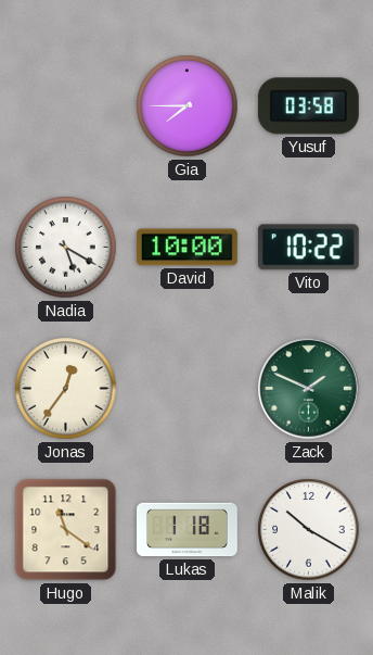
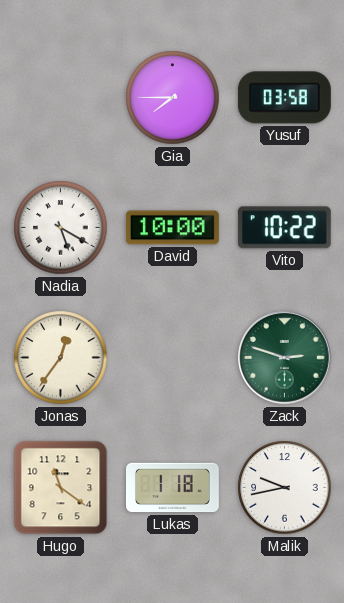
Zack: 1:49 -> 2:48 (285, 358)
Malik: 10:20 -> 9:43 (285, 488)
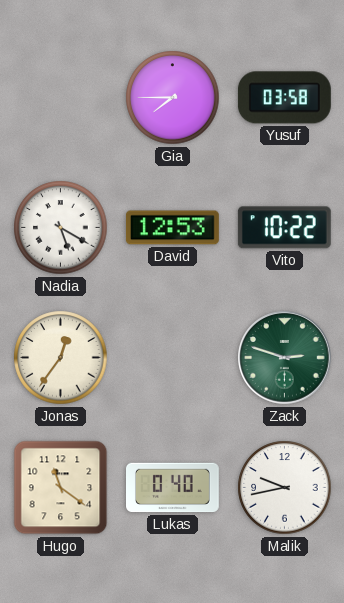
David: 10:00 -> 12:53 (172, 228)
Lukas: 1:18 -> 0:40 (173, 488)
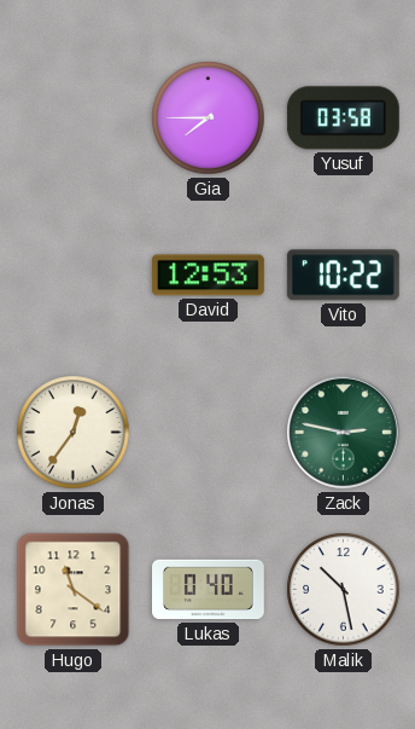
Nadia: 5:20 -> none (61, 228)
Zack: 2:48 -> 2:47 (344, 433)
Malik: 9:43 -> 10:28 (344, 590)
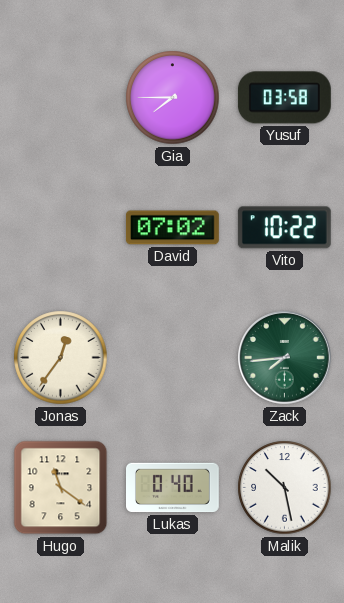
David: 12:53 -> 07:02 (172, 228)
Zack: 2:47 -> 7:44 (285, 358)
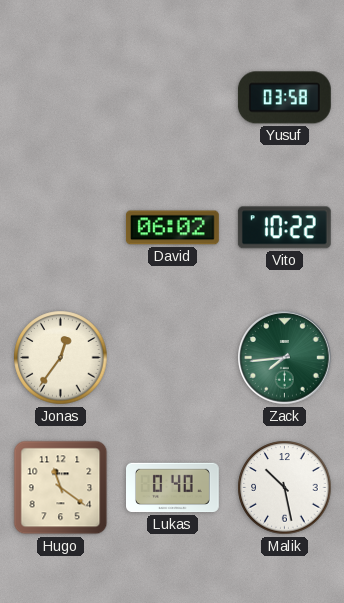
Gia: 7:45 -> none (173, 98)
David: 07:02 -> 06:02 (172, 228)
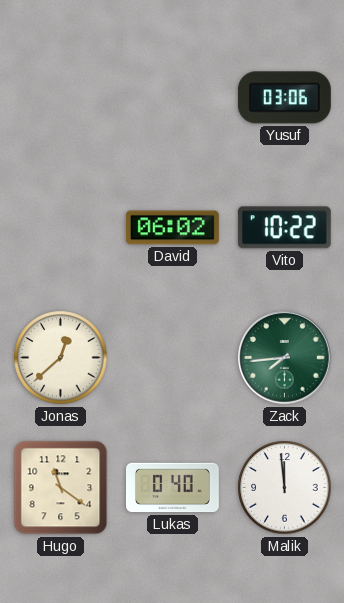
Yusuf: 03:58 -> 03:06 (284, 98)
Jonas: 12:36 -> 12:38 (61, 358)
Malik: 10:28 -> 11:59 (285, 488)
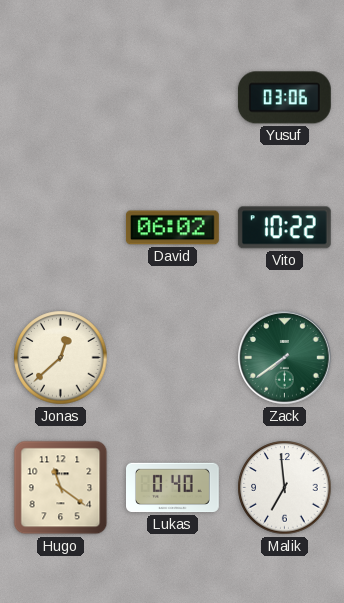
Zack: 7:44 -> 7:39 (285, 358)
Malik: 11:59 -> 6:59 (285, 488)
